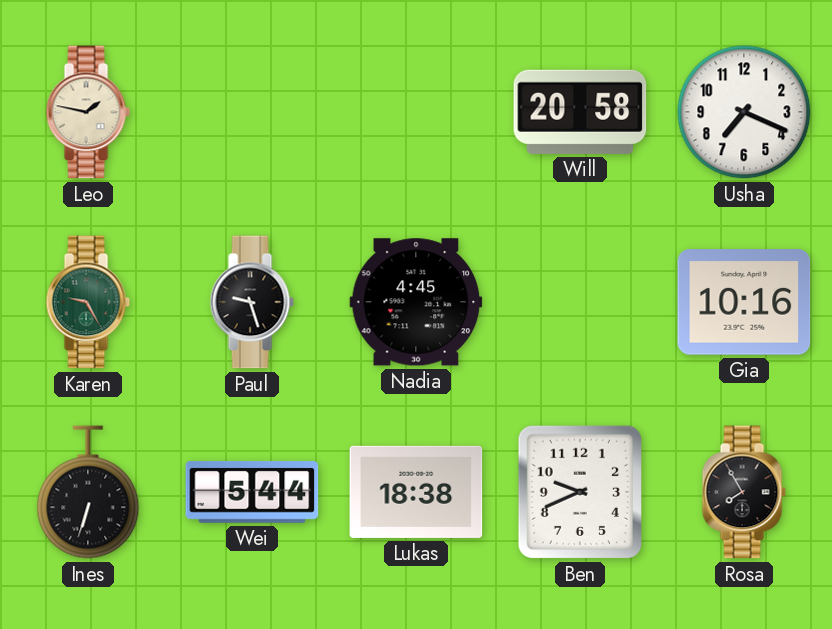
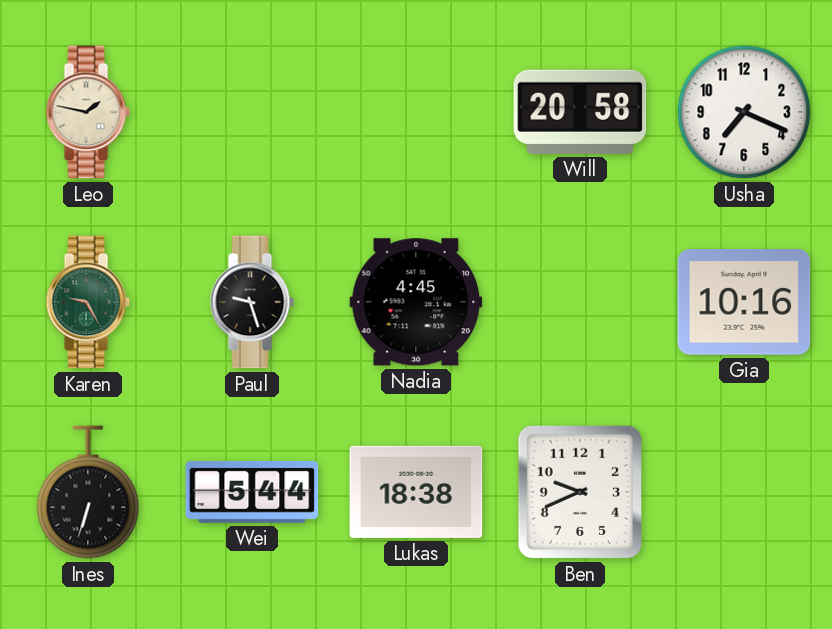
Rosa: 7:55 -> none (744, 492)
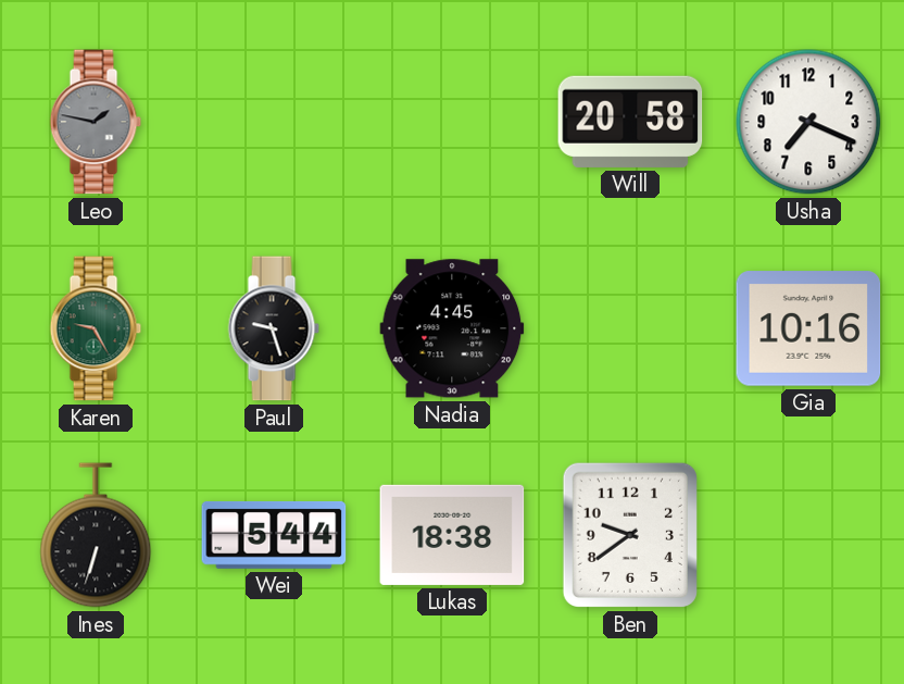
Leo dial: cream -> grey (96, 122)
Ben: 9:41 -> 9:39 (630, 535)
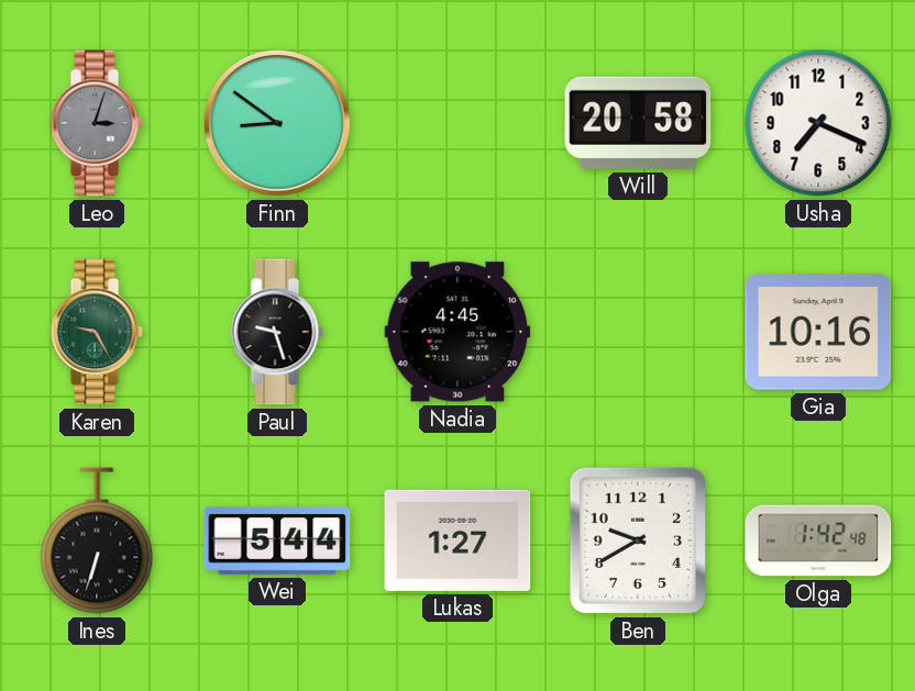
Leo: 1:47 -> 3:03 (97, 123)
Finn: none -> 8:51 (277, 123)
Lukas: 18:38 -> 1:27 (457, 540)
Ben: 9:39 -> 9:40 (638, 540)
Olga: none -> 1:42 (818, 540)
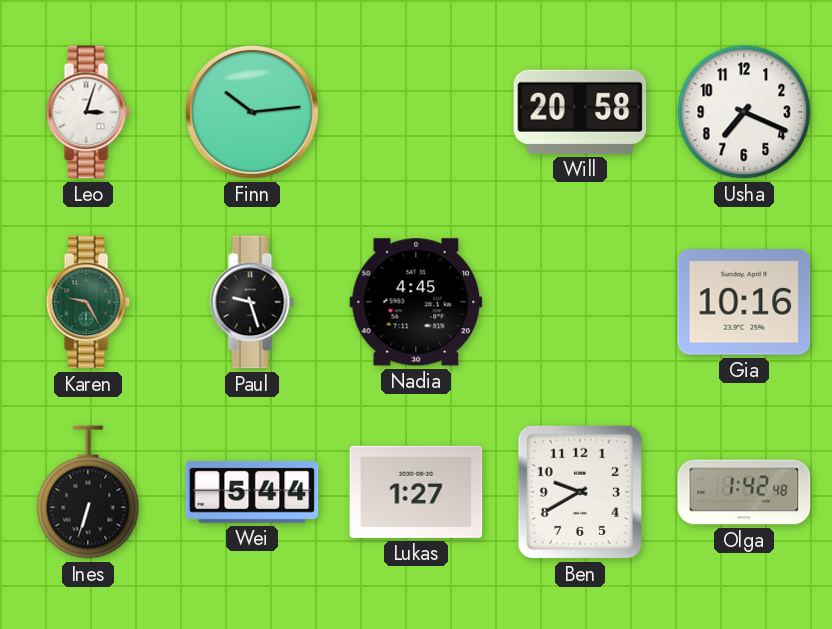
Leo dial: grey -> white (88, 112)
Finn: 8:51 -> 10:14 (252, 112)
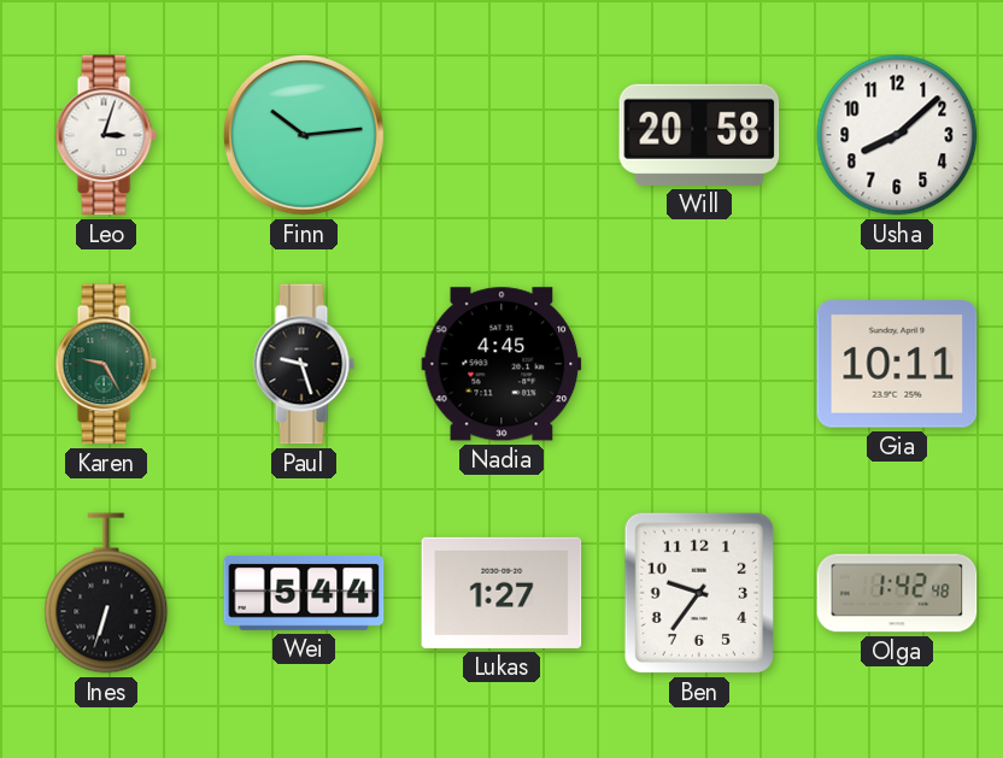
Usha: 7:19 -> 8:08 (897, 135)
Gia: 10:16 -> 10:11 (897, 364)
Ben: 9:40 -> 9:36 (699, 593)
